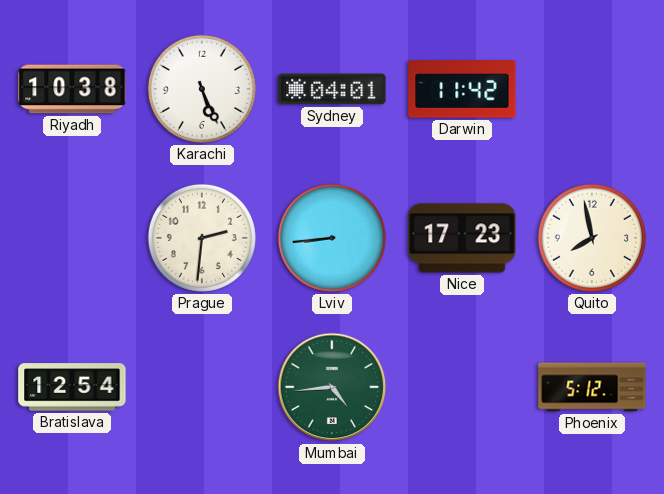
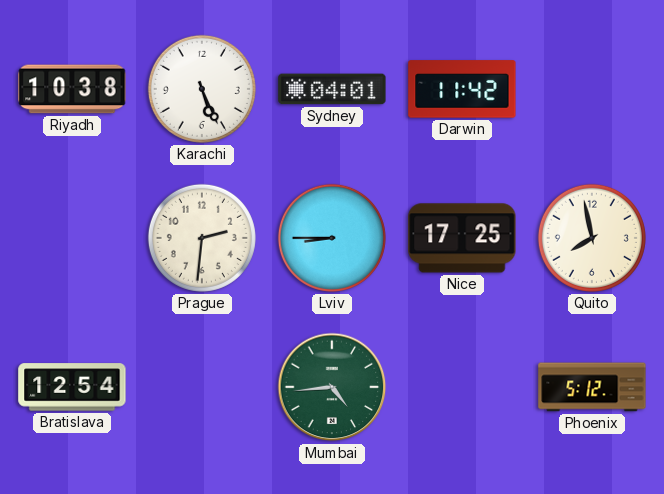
Lviv: 8:44 -> 8:45 (332, 238)
Nice: 17:23 -> 17:25 (462, 238)
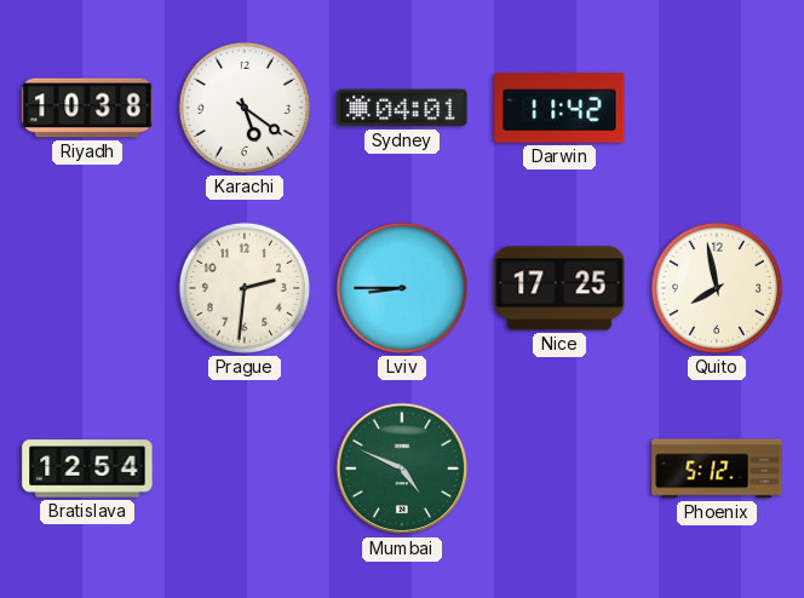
Karachi: 5:26 -> 5:21 (245, 108)
Mumbai: 4:44 -> 4:49 (402, 468)
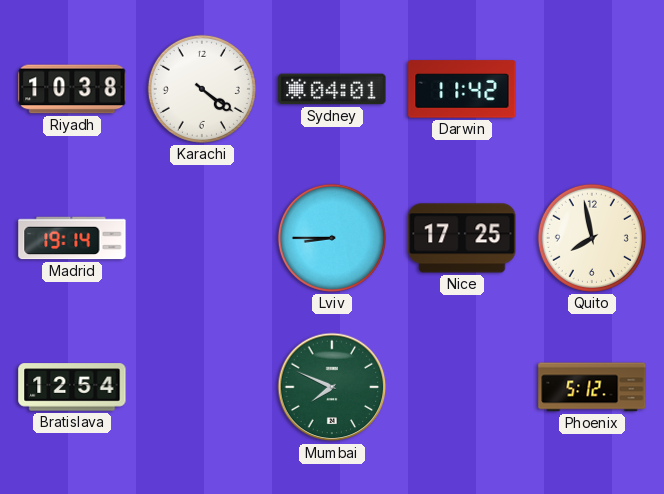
Karachi: 5:21 -> 4:21 (202, 89)
Madrid: none -> 19:14 (72, 238)
Prague: 2:31 -> none (245, 288)
Mumbai: 4:49 -> 7:49 (332, 387)
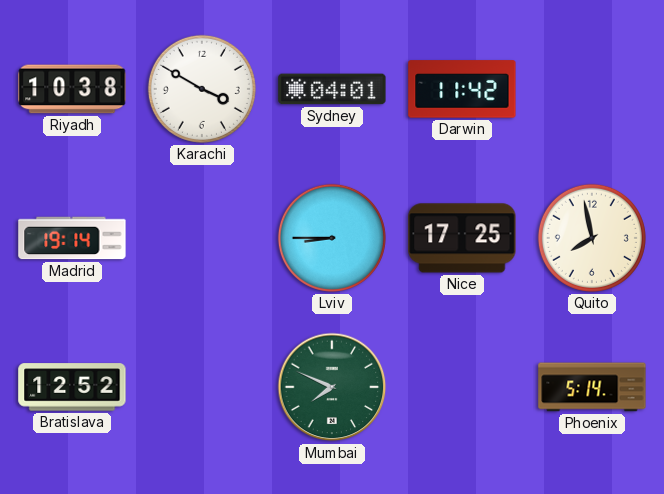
Karachi: 4:21 -> 3:50 (202, 89)
Bratislava: 12:54 -> 12:52 (72, 387)
Phoenix: 5:12 -> 5:14 (592, 387)
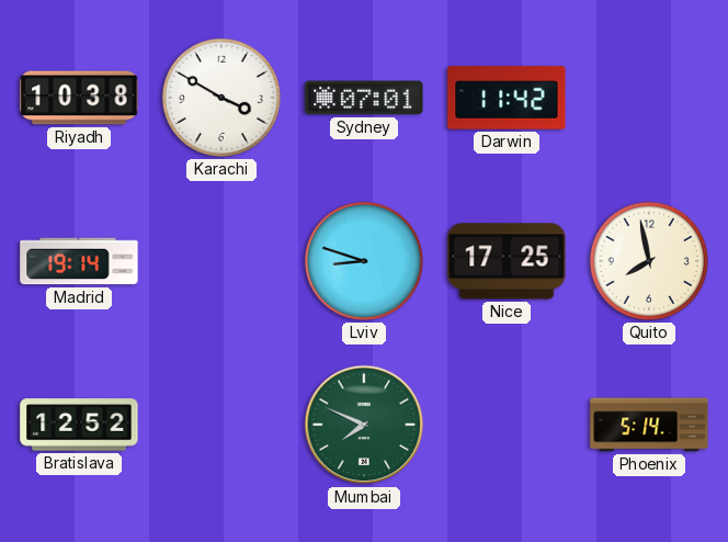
Sydney: 04:01 -> 07:01 (364, 98)
Lviv: 8:45 -> 8:48 (364, 261)
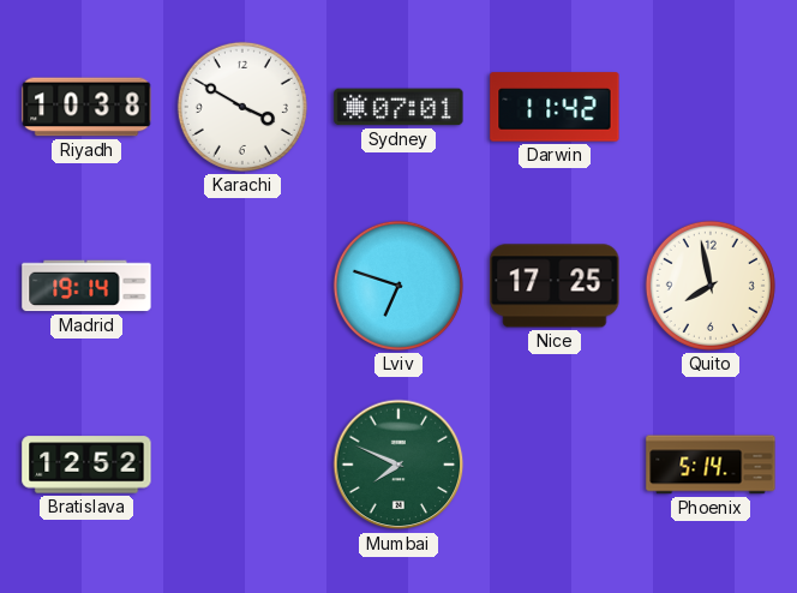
Lviv: 8:48 -> 6:48 (398, 286)
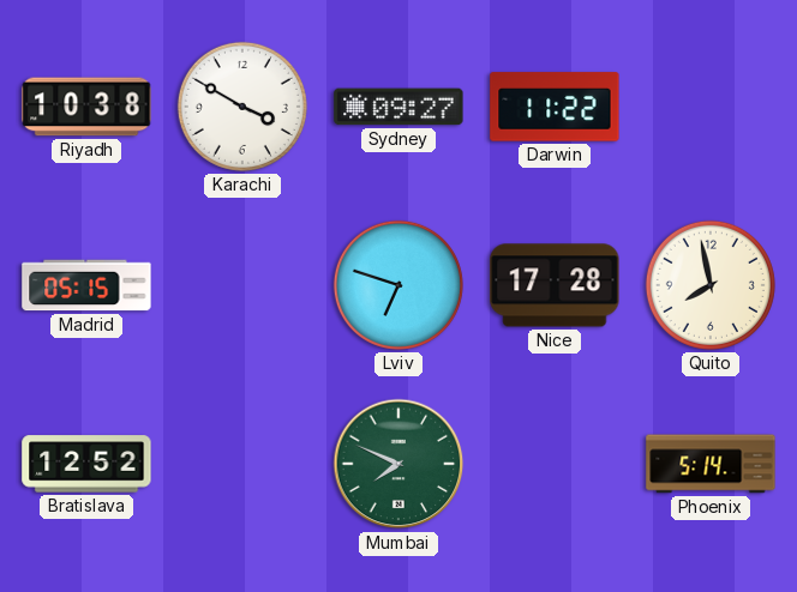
Sydney: 07:01 -> 09:27 (398, 107)
Darwin: 11:42 -> 11:22 (555, 107)
Madrid: 19:14 -> 05:15 (86, 285)
Nice: 17:25 -> 17:28 (555, 285)
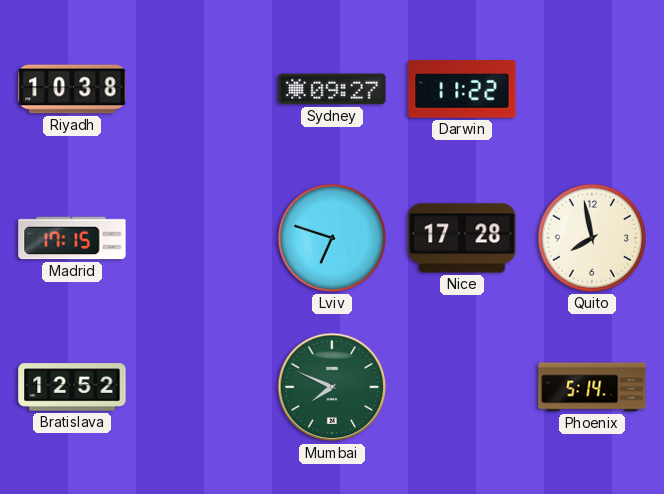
Karachi: 3:50 -> none (242, 107)
Madrid: 05:15 -> 17:15 (72, 238)
